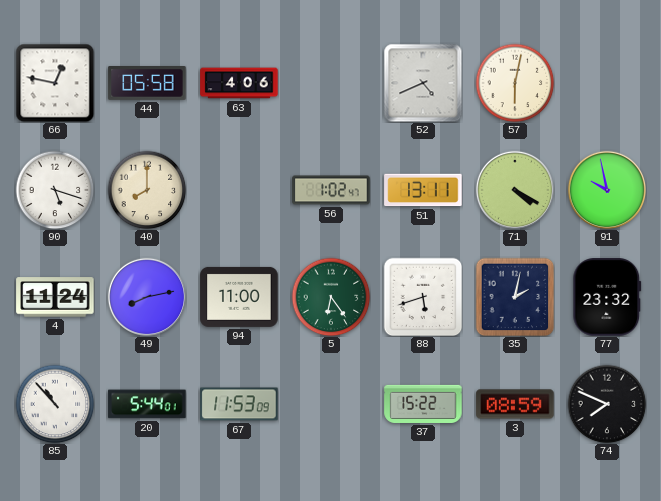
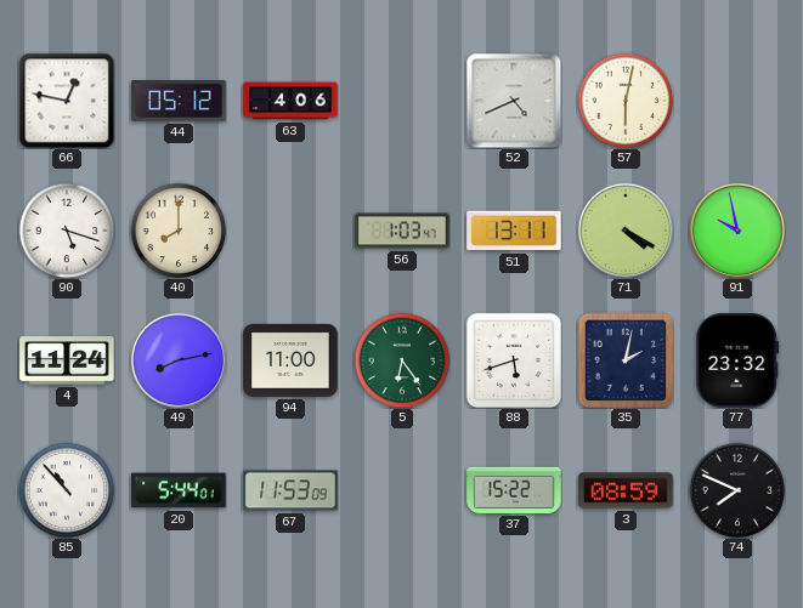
44: 05:58 -> 05:12 (179, 102)
56: 1:02 -> 1:03 (402, 231)
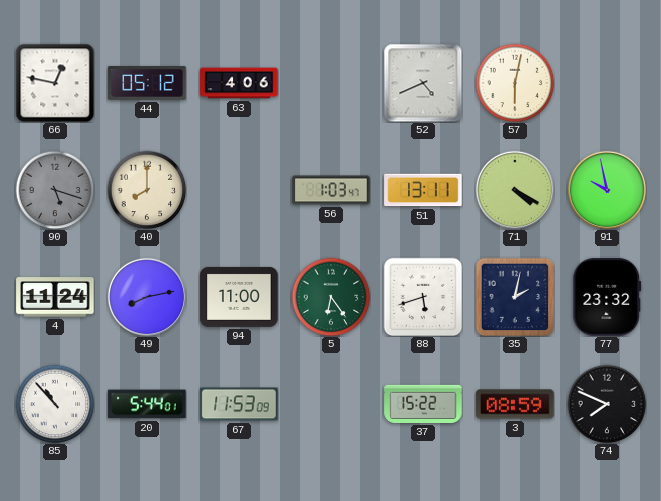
90 dial: white -> grey (55, 190)
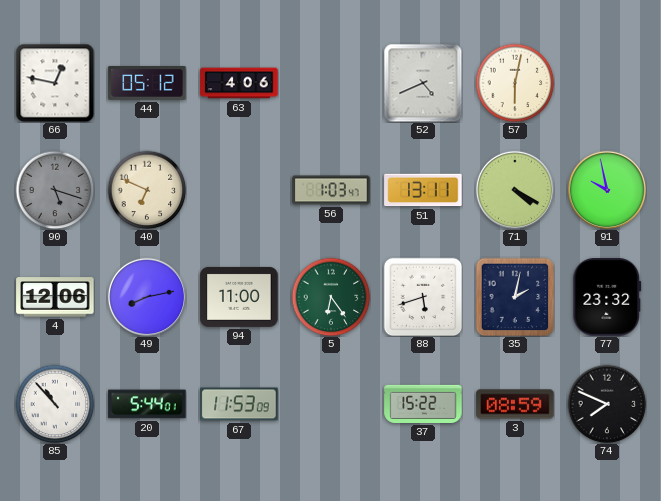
40: 8:00 -> 6:49 (147, 190)
4: 11:24 -> 12:06 (55, 297)
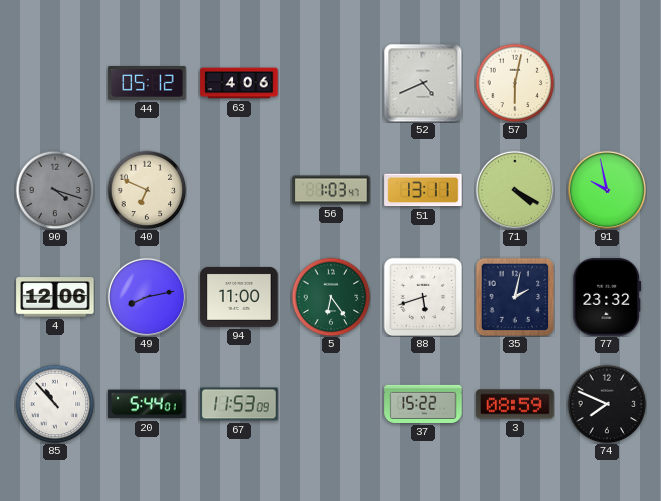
66: 12:47 -> none (55, 83)
90: 5:18 -> 4:18 (55, 190)
